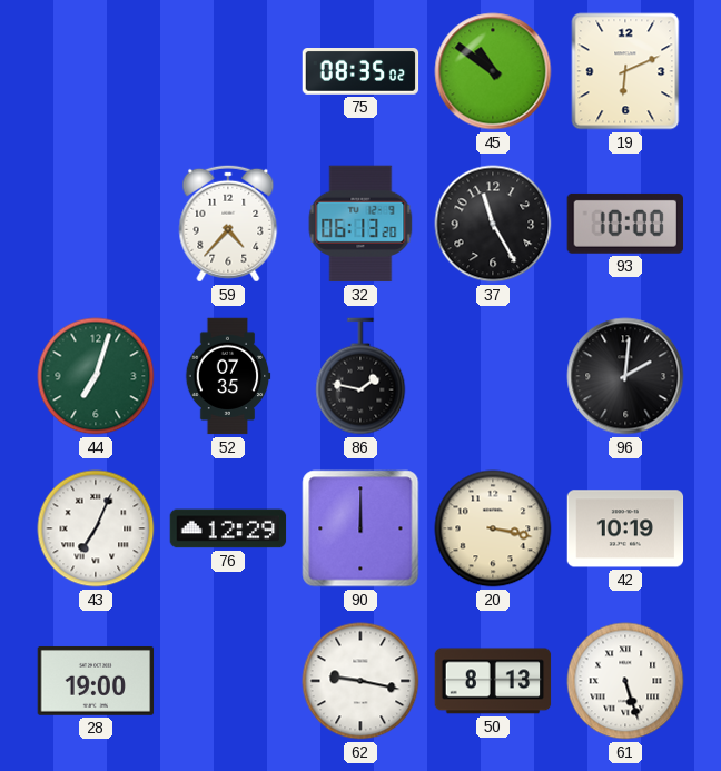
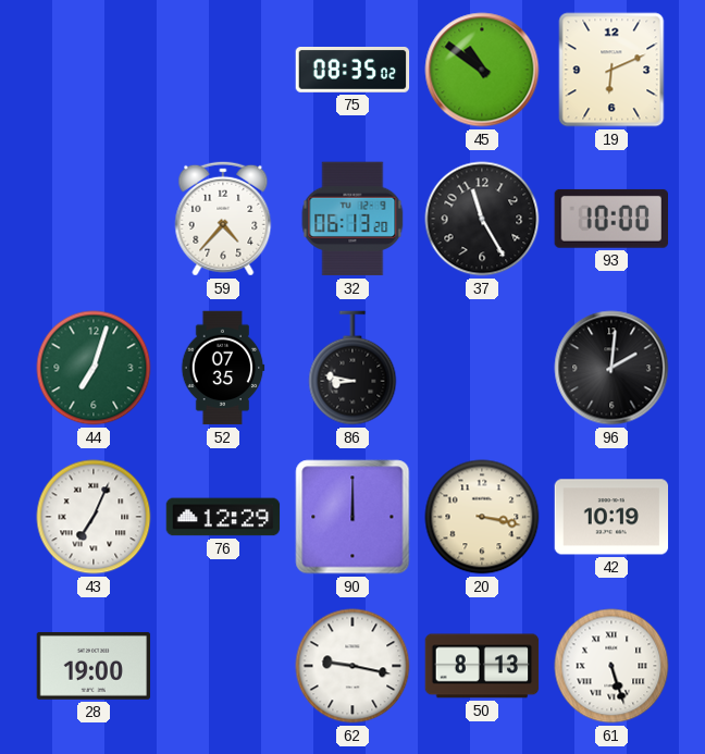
86: 1:47 -> 8:47 (352, 368)
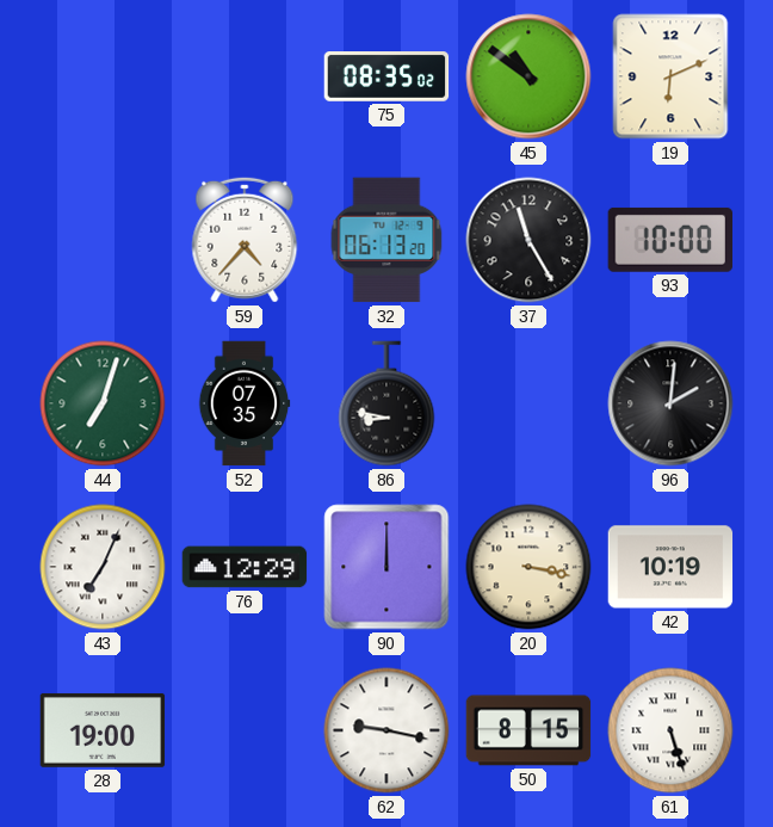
50: 8:13 -> 8:15 (528, 730)
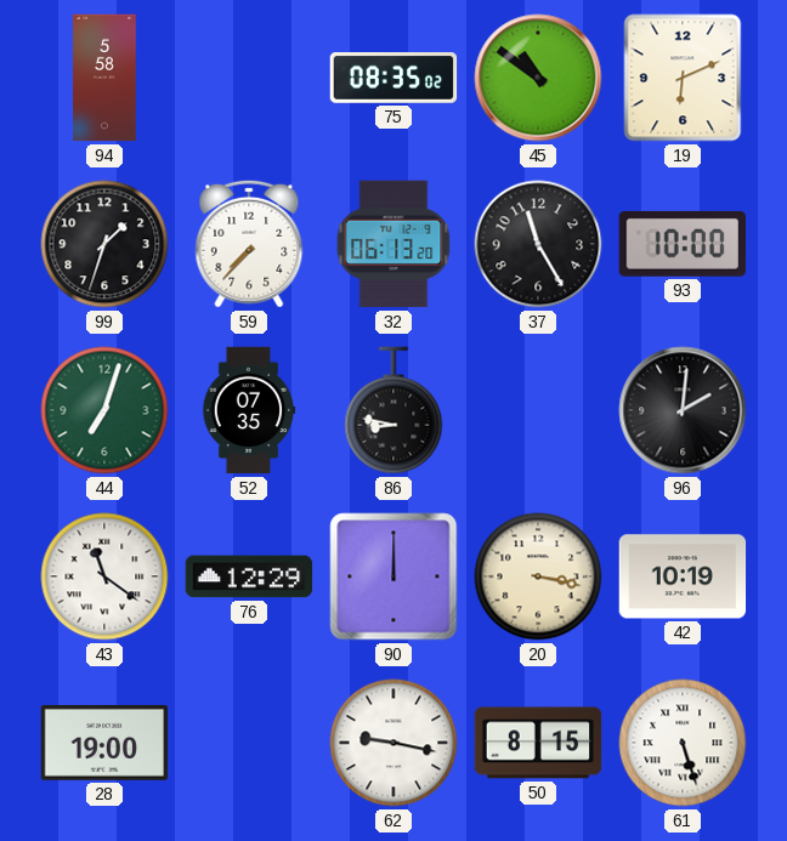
94: none -> 5:58 (104, 78)
99: none -> 1:33 (104, 244)
59: 4:37 -> 7:37 (249, 244)
43: 7:04 -> 11:21 (104, 576)
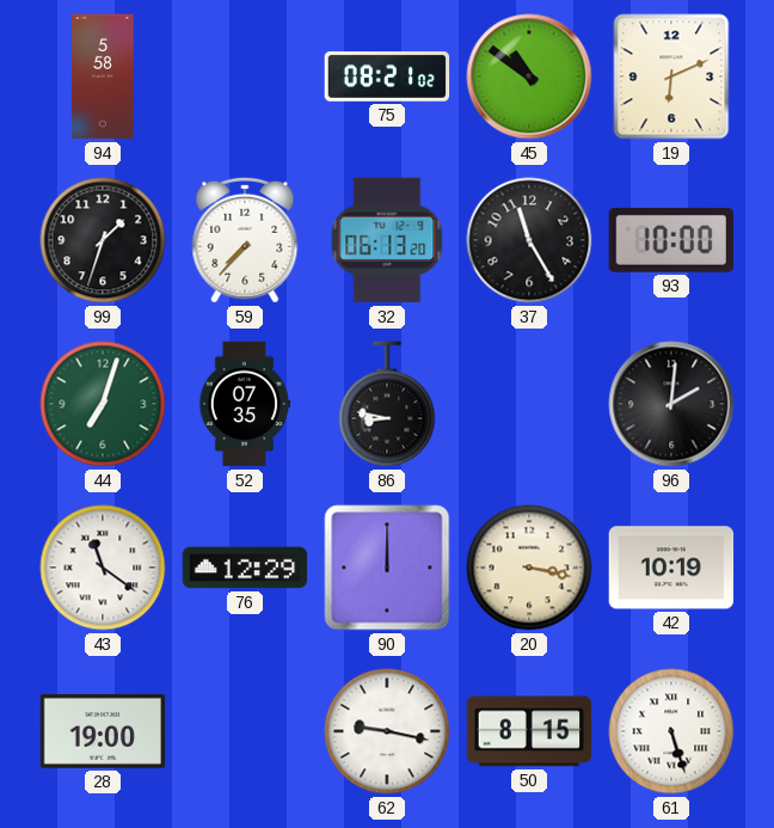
75: 08:35 -> 08:21 (387, 78)
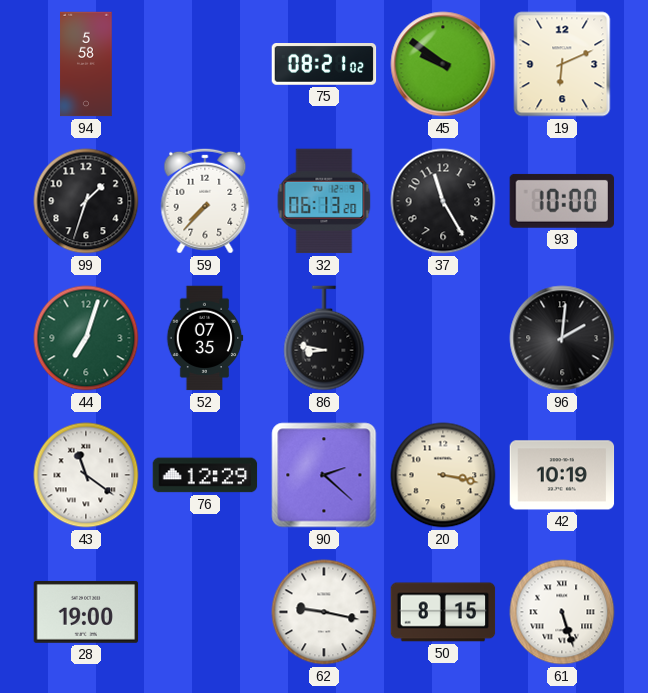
45: 10:51 -> 9:51 (443, 64)
90: 12:00 -> 2:22 (324, 475)
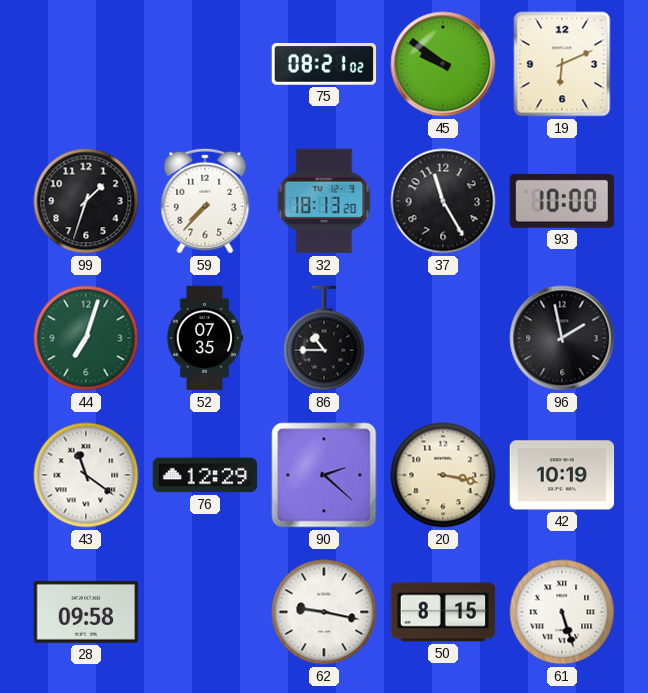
94: 5:58 -> none (86, 64)
32: 06:13 -> 18:13 (324, 201)
86: 8:47 -> 10:45 (324, 338)
96: 2:01 -> 1:58 (562, 338)
28: 19:00 -> 09:58 (86, 612)
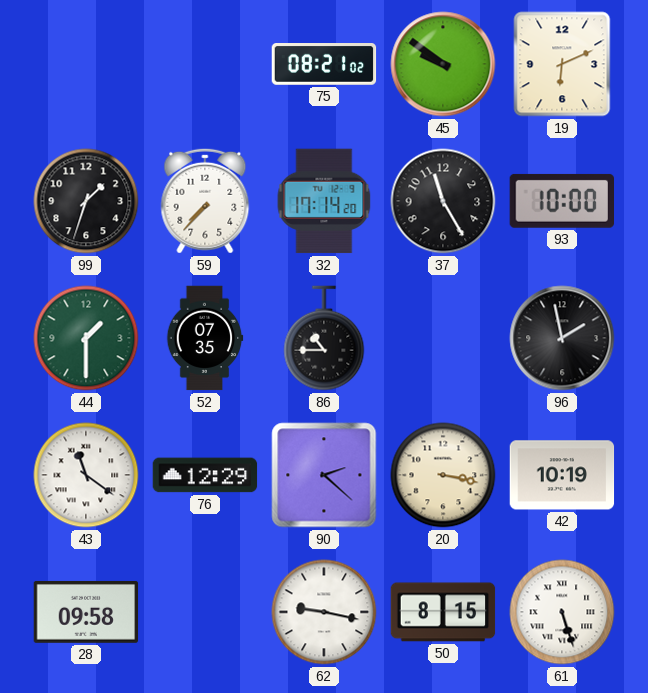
32: 18:13 -> 17:14 (324, 201)
44: 7:03 -> 1:30 (86, 338)
